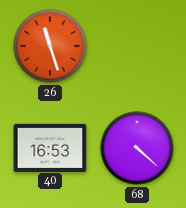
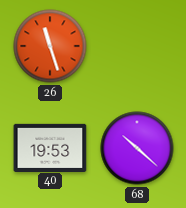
40: 16:53 -> 19:53 (50, 147)
68: 4:22 -> 10:22 (137, 148)
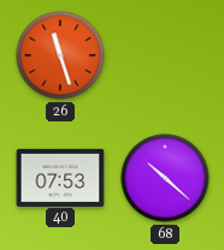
40: 19:53 -> 07:53 (60, 177)
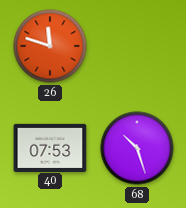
26: 11:27 -> 11:48 (50, 46)
68: 10:22 -> 10:27 (137, 148)
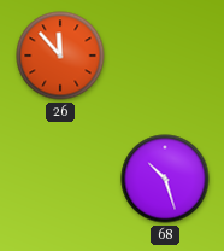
26: 11:48 -> 11:53 (60, 56)
40: 07:53 -> none (50, 147)
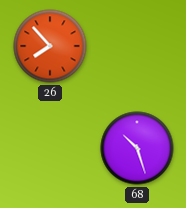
26: 11:53 -> 7:53 (50, 46)
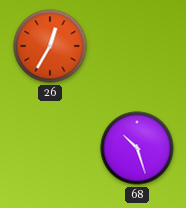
26: 7:53 -> 12:35 (50, 46)
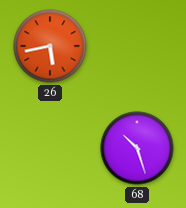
26: 12:35 -> 5:43 (50, 46)
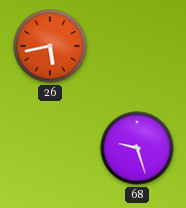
68: 10:27 -> 9:27 (137, 148)
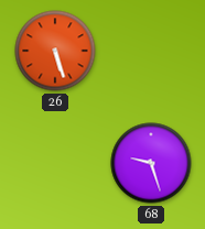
26: 5:43 -> 5:27 (55, 51)
